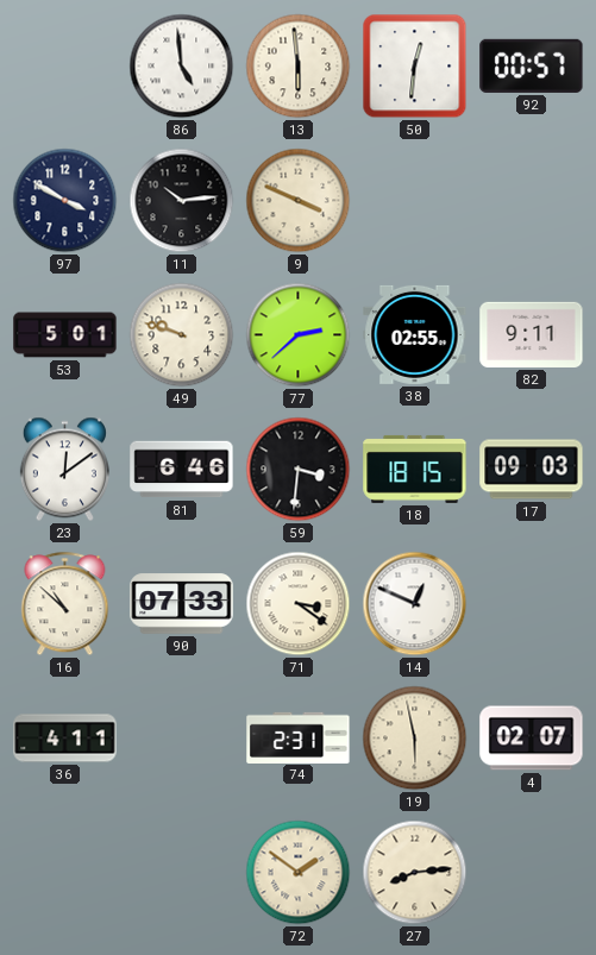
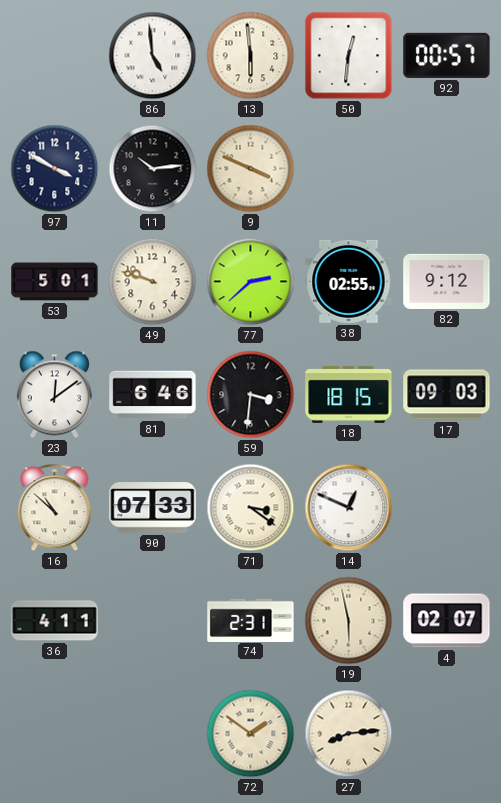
82: 9:11 -> 9:12 (447, 281)
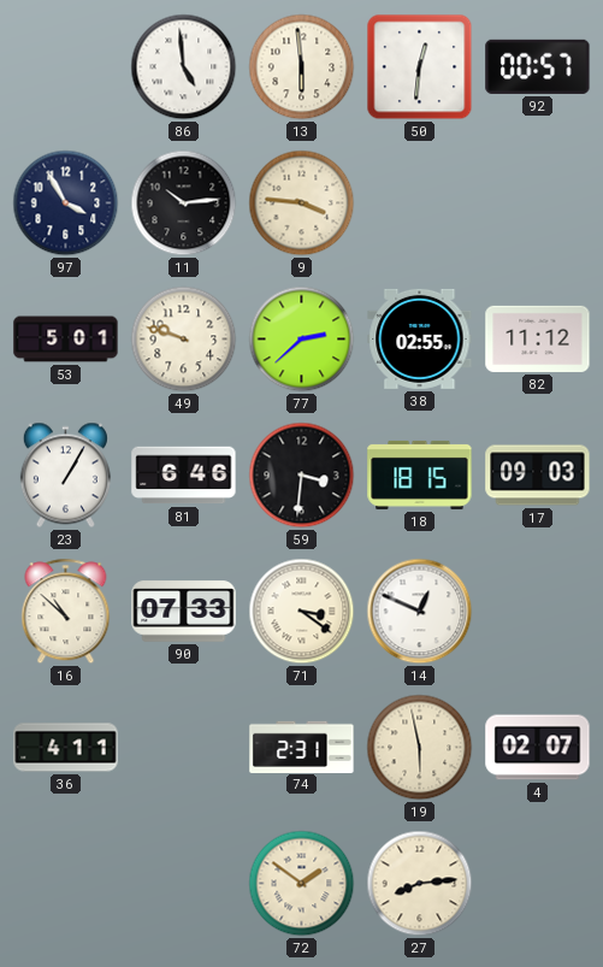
97: 3:50 -> 3:55 (66, 204)
9: 3:49 -> 3:46 (302, 204)
82: 9:12 -> 11:12 (538, 338)
23: 12:09 -> 1:05 (65, 476)
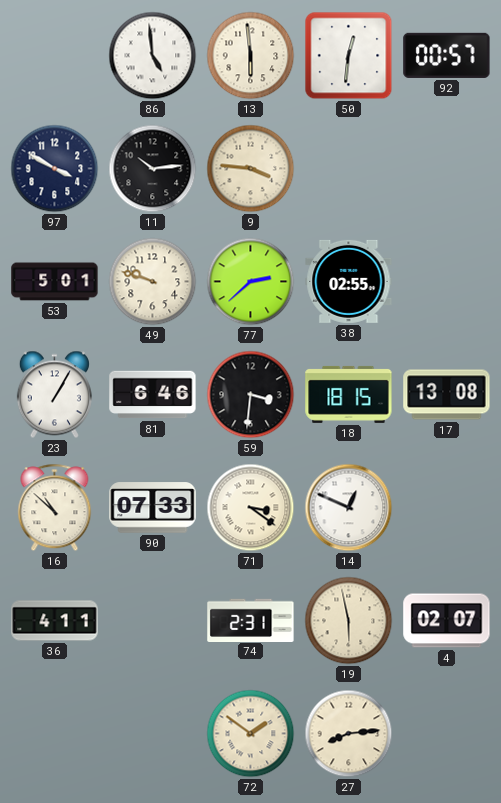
97: 3:55 -> 3:50 (55, 169)
82: 11:12 -> none (538, 338)
17: 09:03 -> 13:08 (447, 395)
